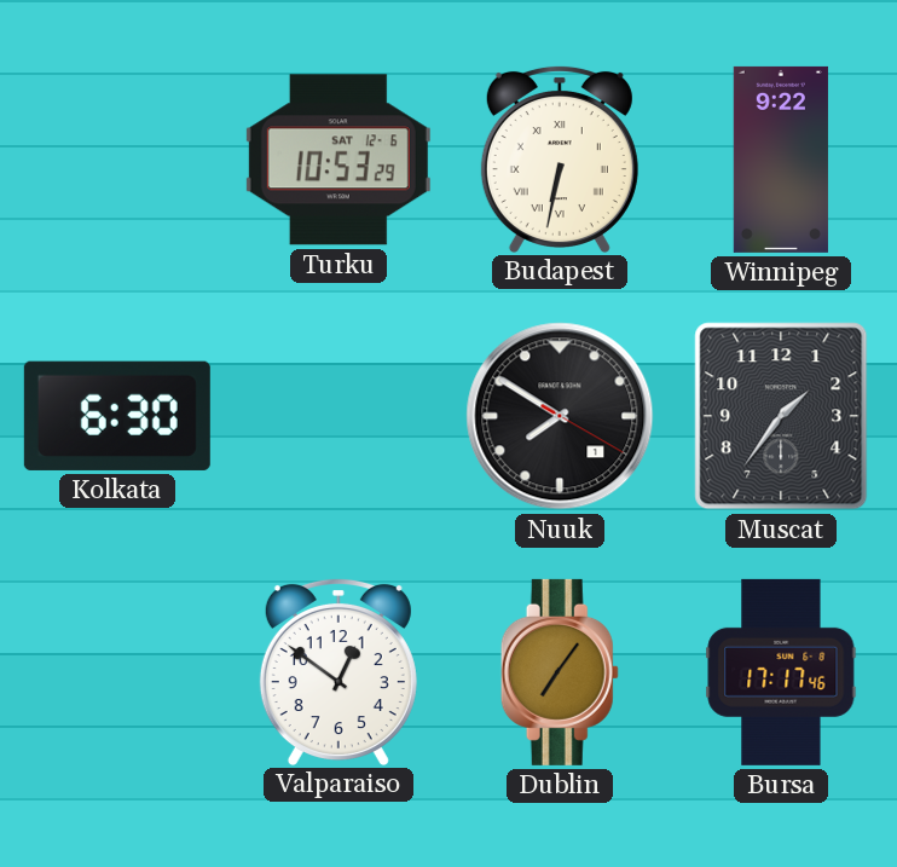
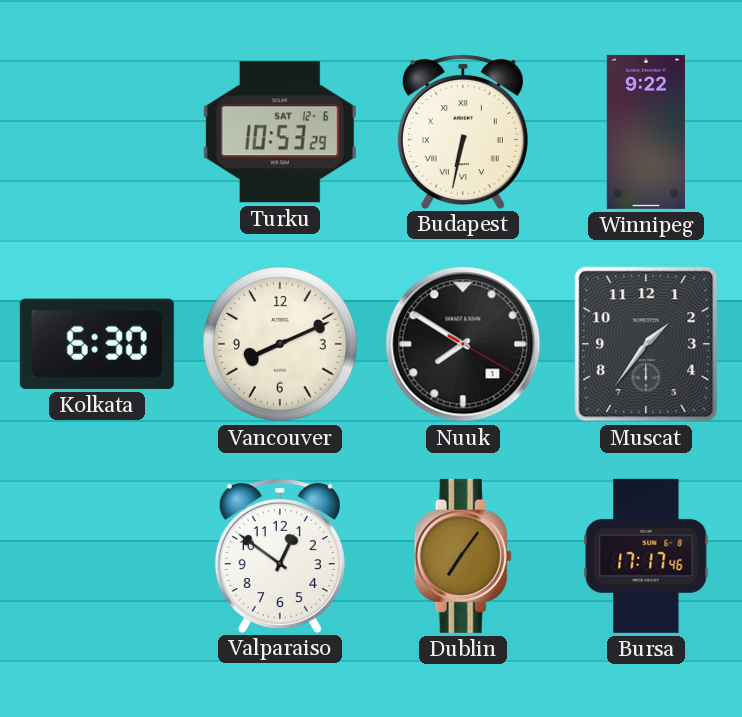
Vancouver: none -> 8:11 (280, 344)
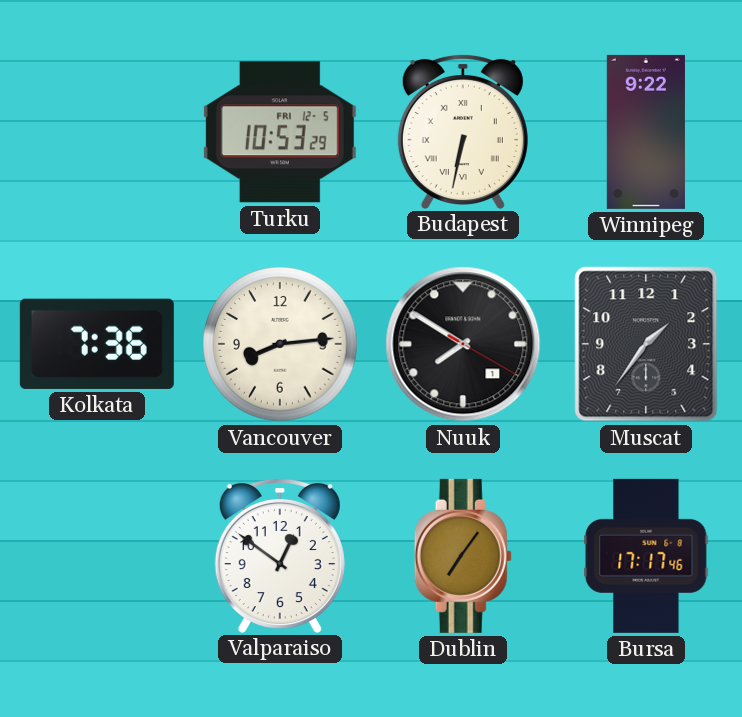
Turku date: SAT 12-6 -> FRI 12-5 (280, 132)
Kolkata: 6:30 -> 7:36 (97, 344)
Vancouver: 8:11 -> 8:14 (280, 344)
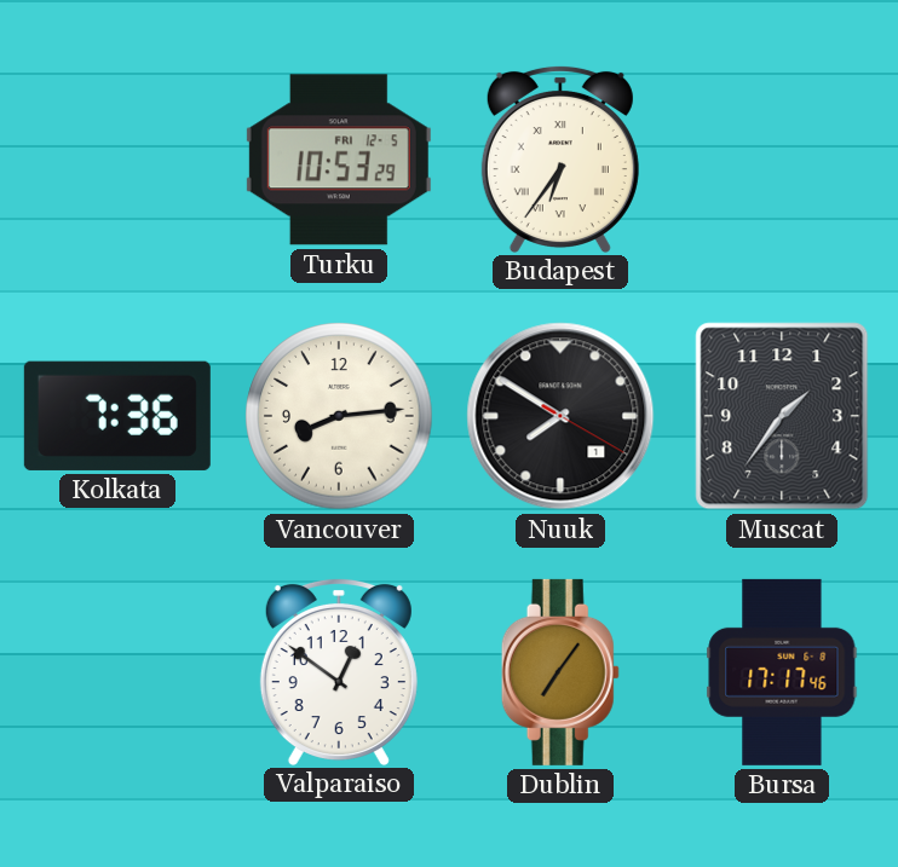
Budapest: 6:32 -> 6:36 (560, 158)
Winnipeg: 9:22 -> none (646, 132)
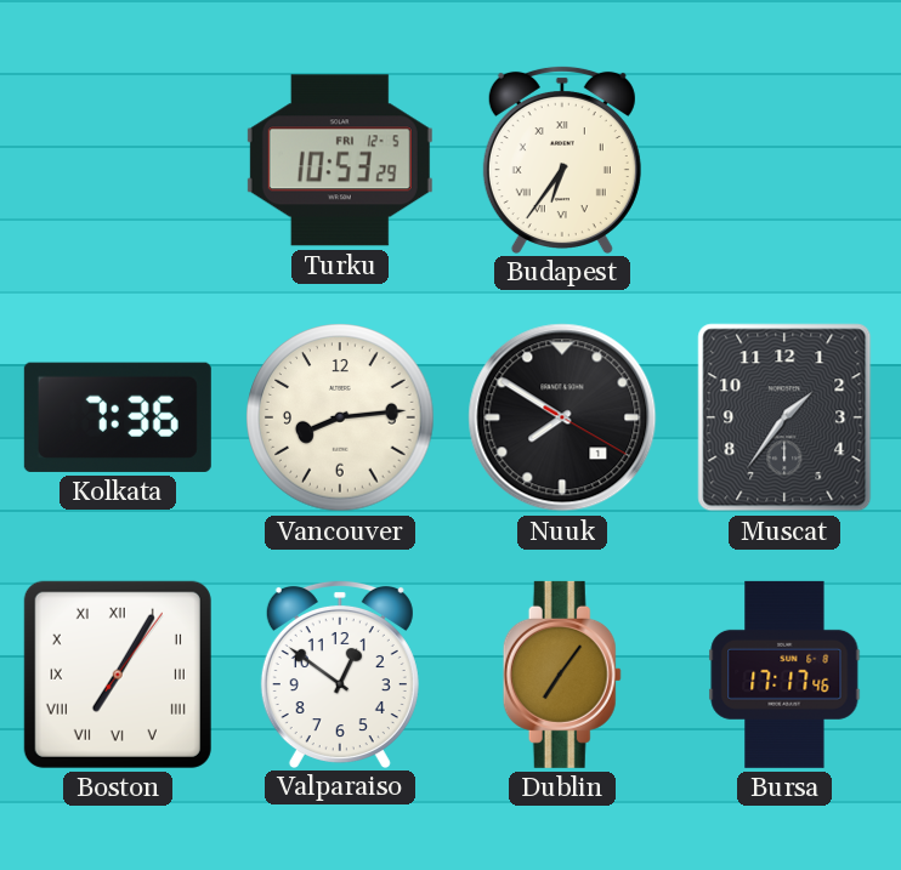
Boston: none -> 7:05 (118, 675)
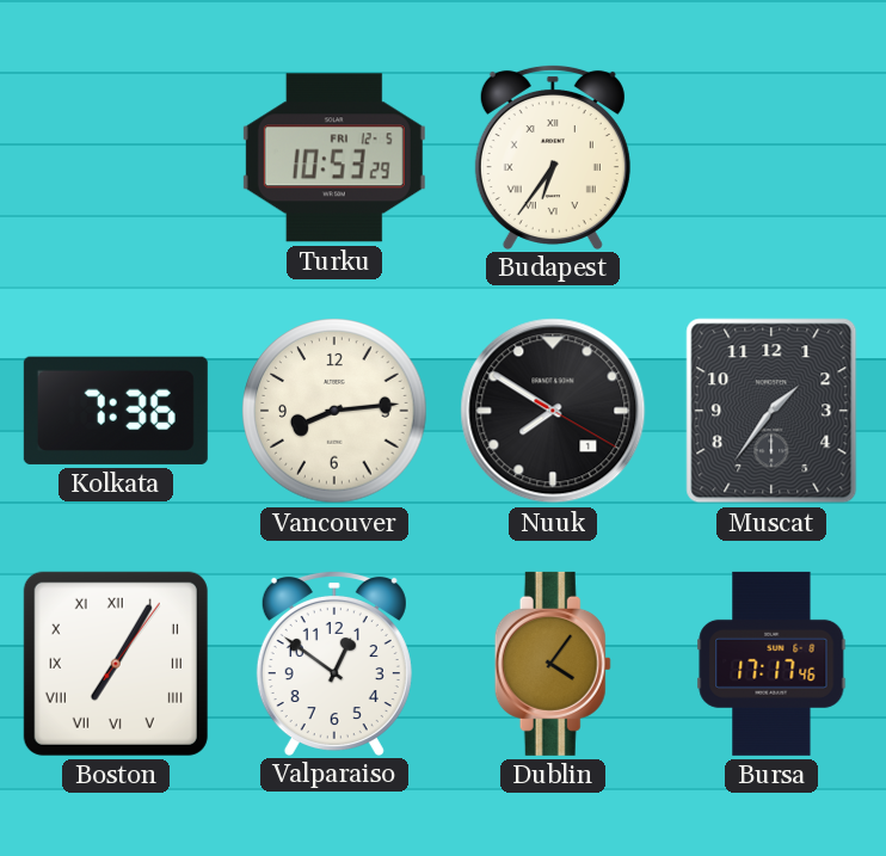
Dublin: 7:06 -> 4:06 (553, 664)
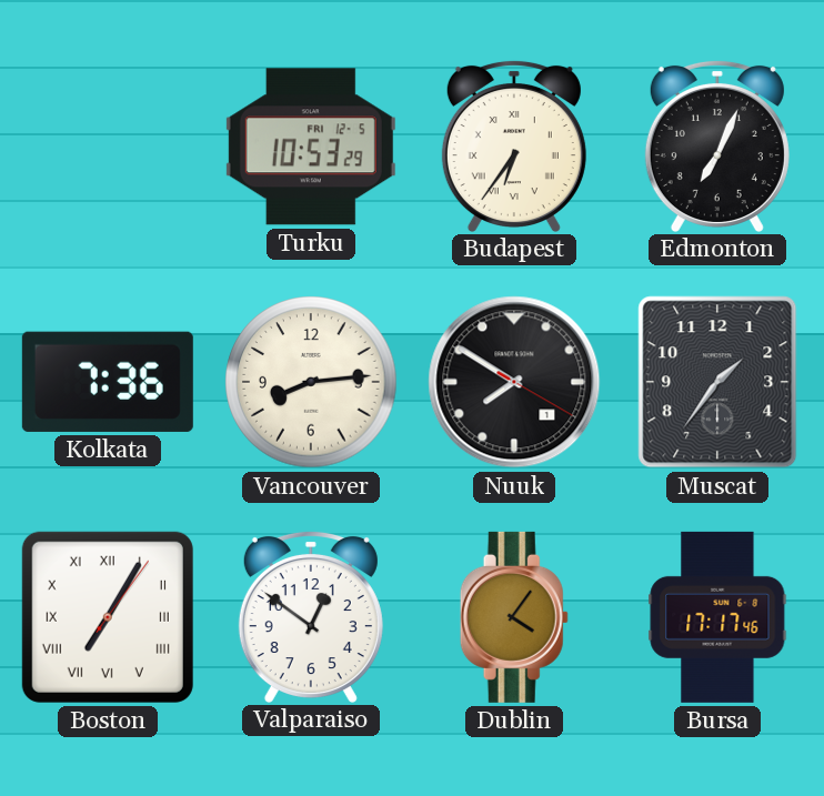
Edmonton: none -> 7:04 (717, 145)
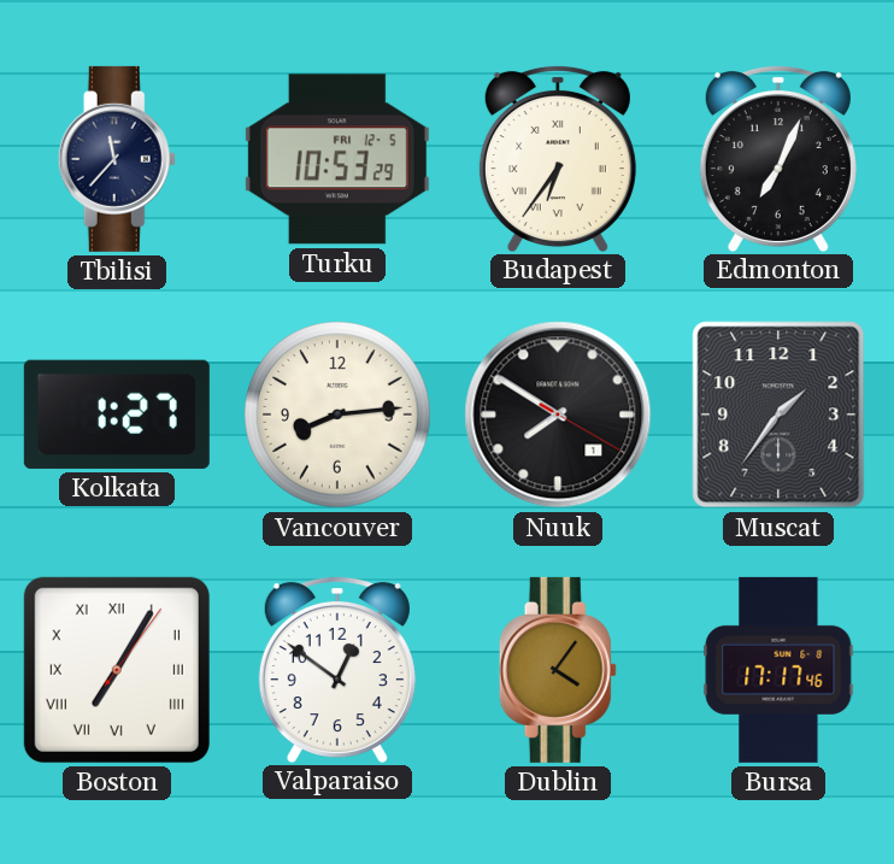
Tbilisi: none -> 11:37 (117, 159)
Kolkata: 7:36 -> 1:27 (117, 415)
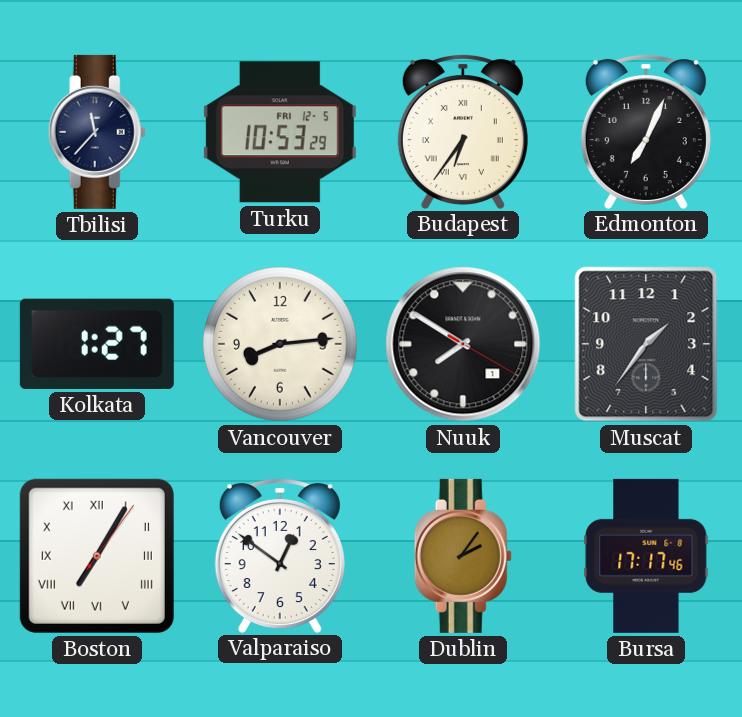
Dublin: 4:06 -> 2:06 (463, 556)
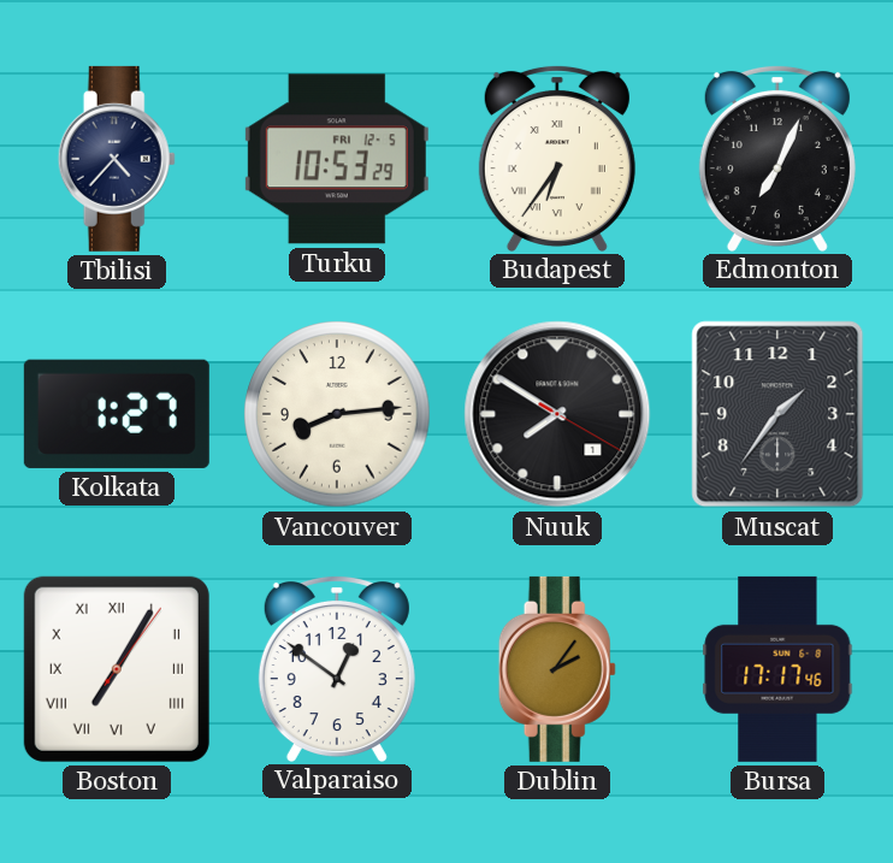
Tbilisi: 11:37 -> 4:37 (117, 159)
